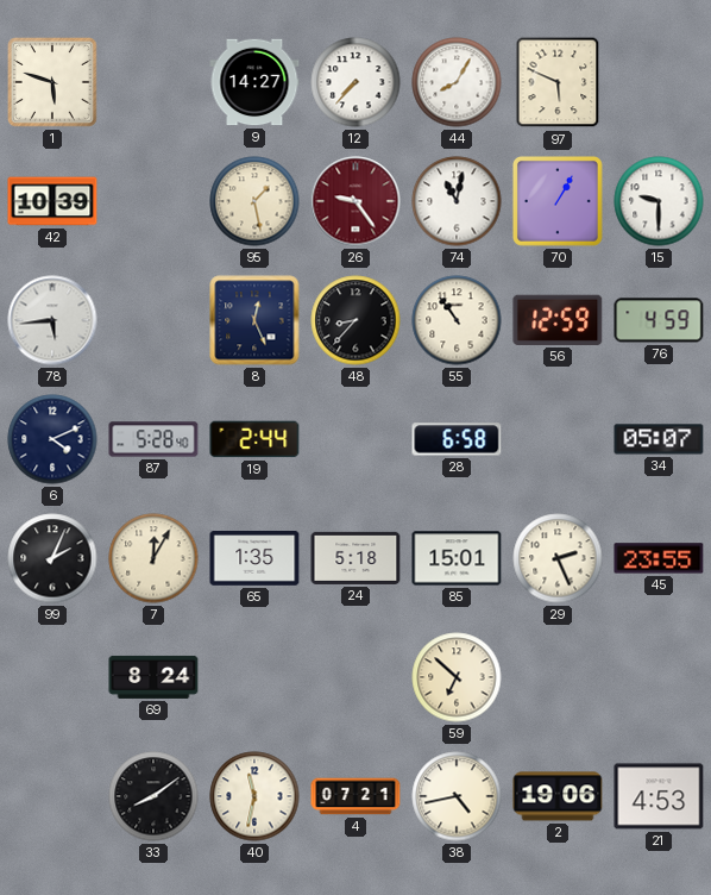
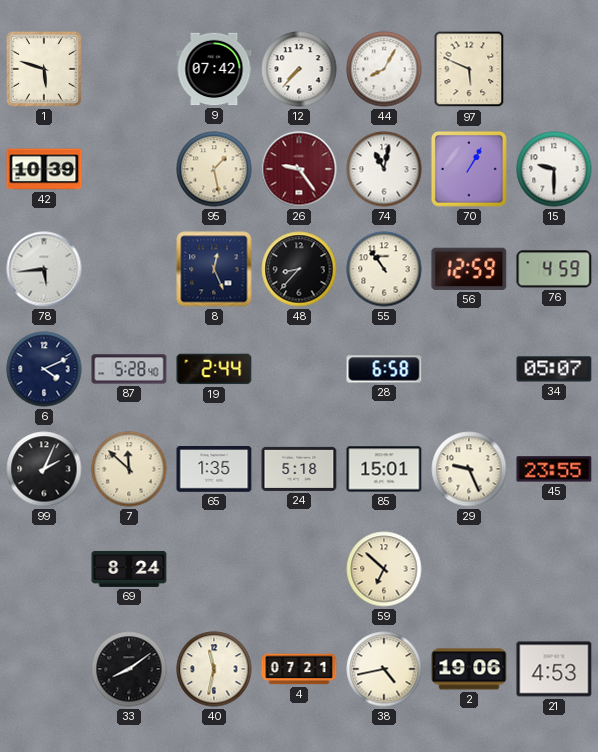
9: 14:27 -> 07:42 (214, 69)
7: 12:05 -> 11:52 (129, 469)
29: 2:26 -> 9:26 (469, 469)
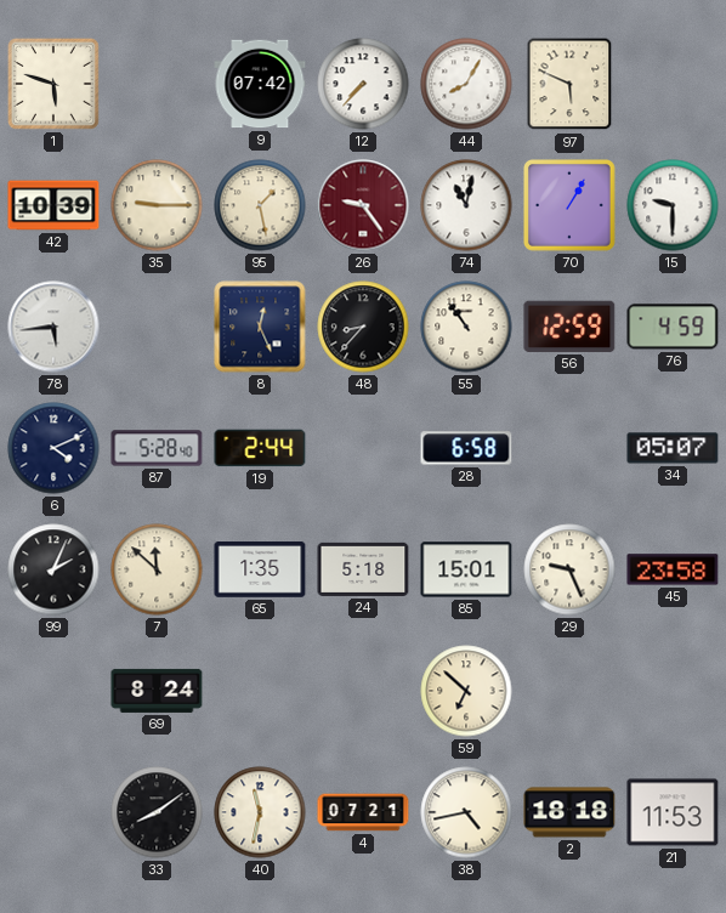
35: none -> 9:15 (157, 205)
45: 23:55 -> 23:58 (673, 569)
2: 19:06 -> 18:18 (569, 812)
21: 4:53 -> 11:53 (673, 812)
